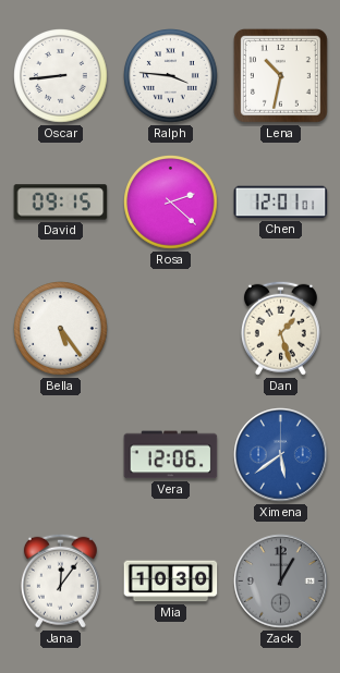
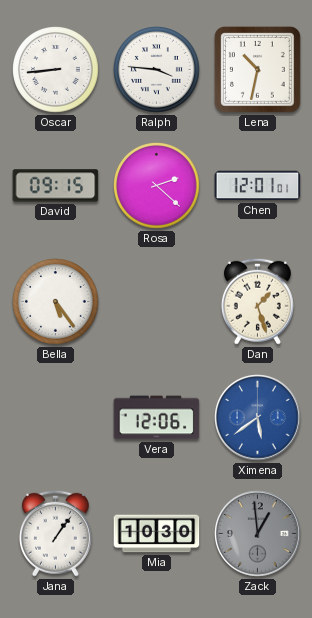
Jana: 12:06 -> 1:06 (55, 533)
Zack: 1:00 -> 12:59 (258, 534)
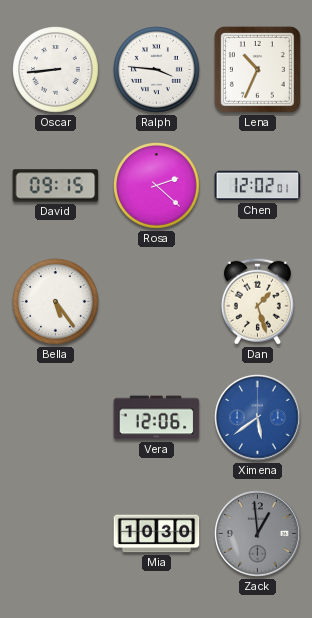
Lena: 10:32 -> 10:34 (257, 69)
Chen: 12:01 -> 12:02 (258, 186)
Jana: 1:06 -> none (55, 533)
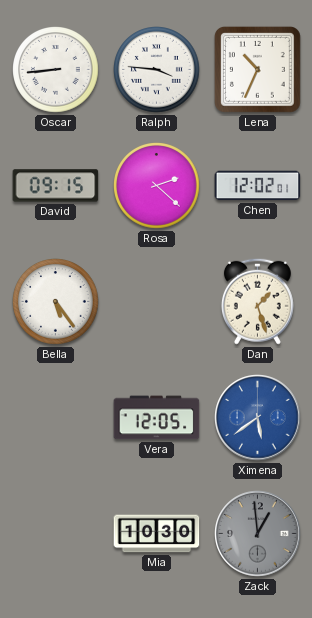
Vera: 12:06 -> 12:05 (157, 418)
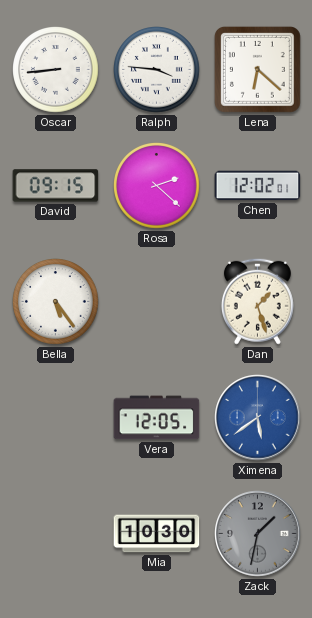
Lena: 10:34 -> 6:22 (257, 69)
Zack: 12:59 -> 1:32 (258, 534)
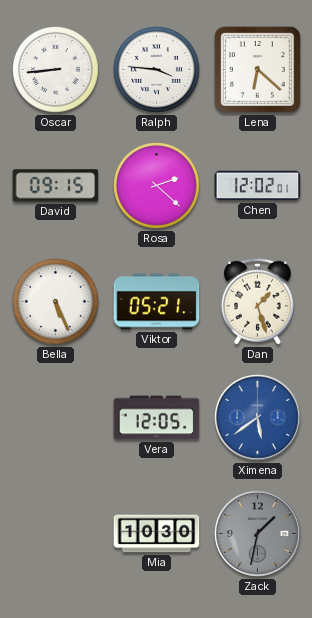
Bella: 5:24 -> 5:26 (56, 302)
Viktor: none -> 05:21 (157, 302)
